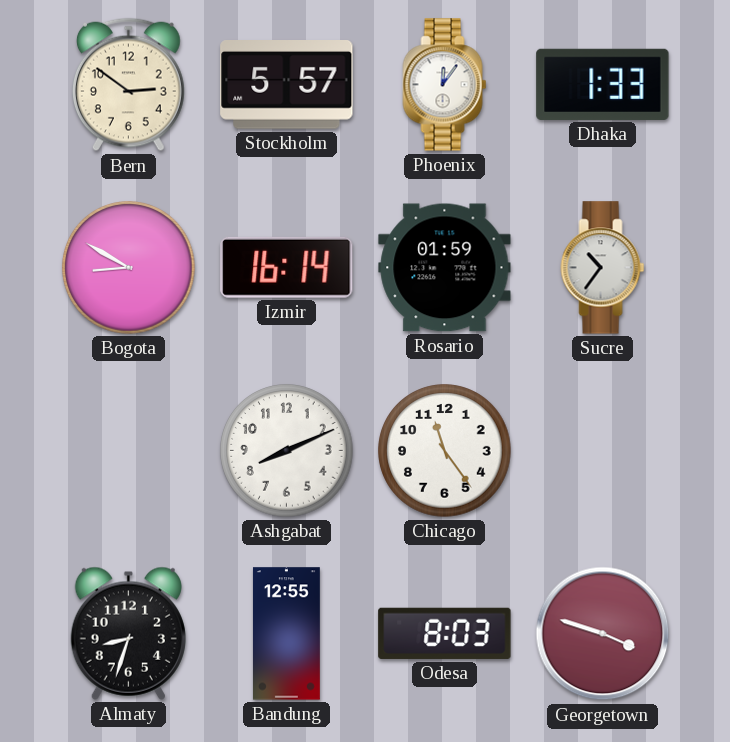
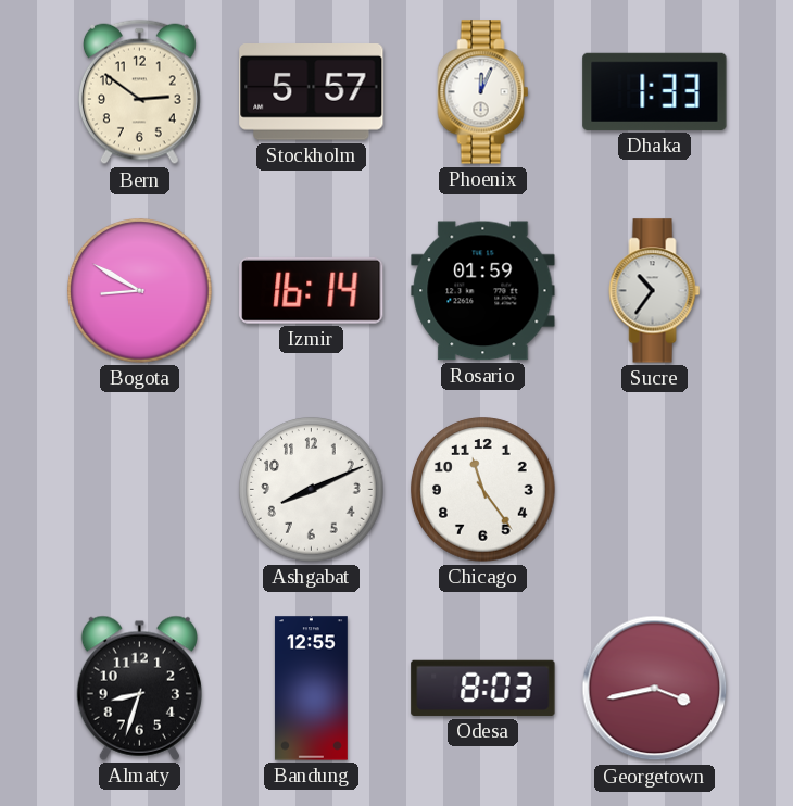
Phoenix: 12:06 -> 12:04 (483, 92)
Georgetown: 3:48 -> 3:43 (655, 689)
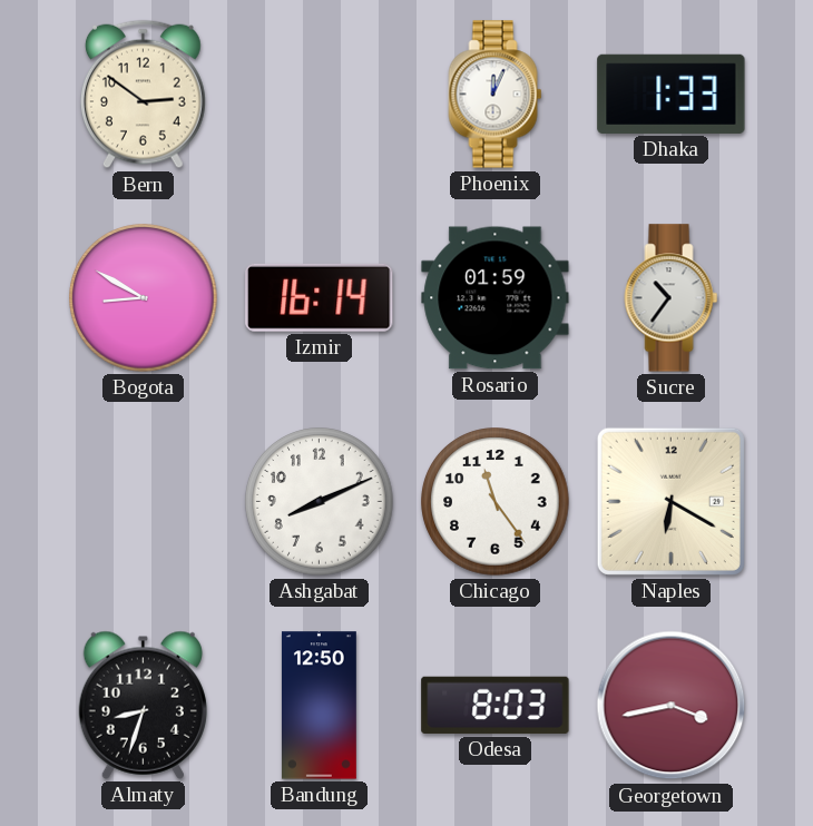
Stockholm: 5:57 -> none (312, 92)
Naples: none -> 6:20 (670, 501)
Bandung: 12:55 -> 12:50 (319, 706)
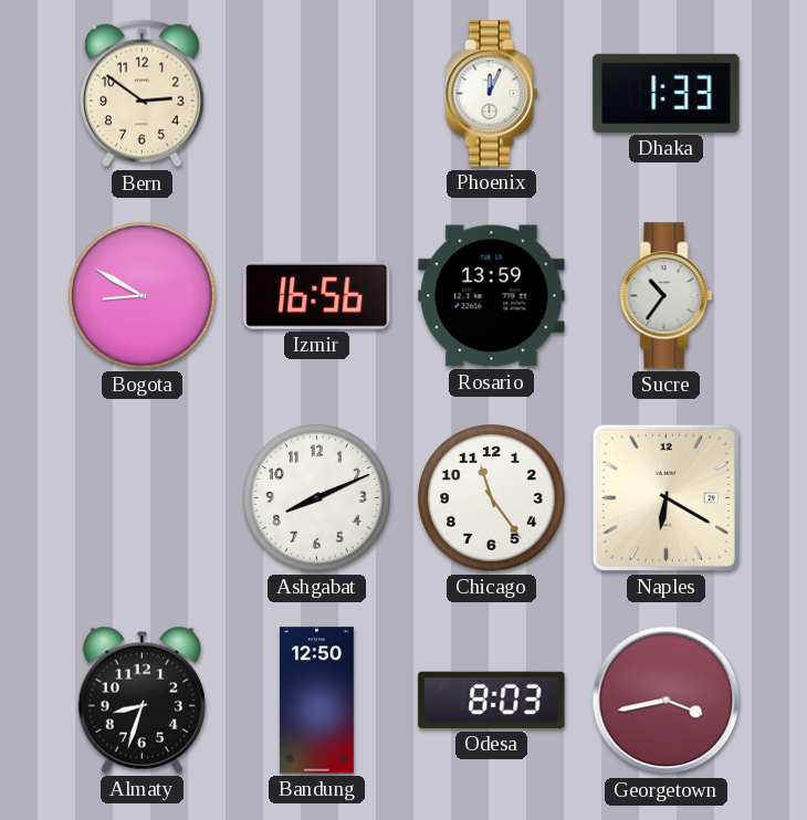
Izmir: 16:14 -> 16:56 (317, 295)
Rosario: 01:59 -> 13:59 (492, 296)
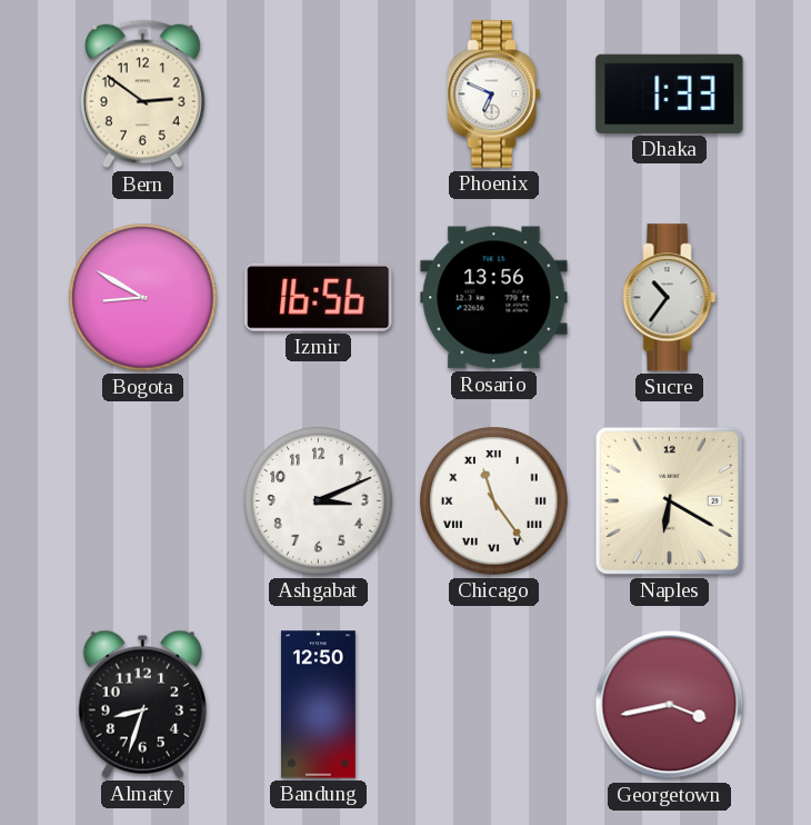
Phoenix: 12:04 -> 6:49 (494, 95)
Rosario: 13:59 -> 13:56 (494, 298)
Ashgabat: 8:11 -> 3:11 (319, 501)
Chicago numerals: Arabic -> Roman (494, 501)
Odesa: 8:03 -> none (492, 700)
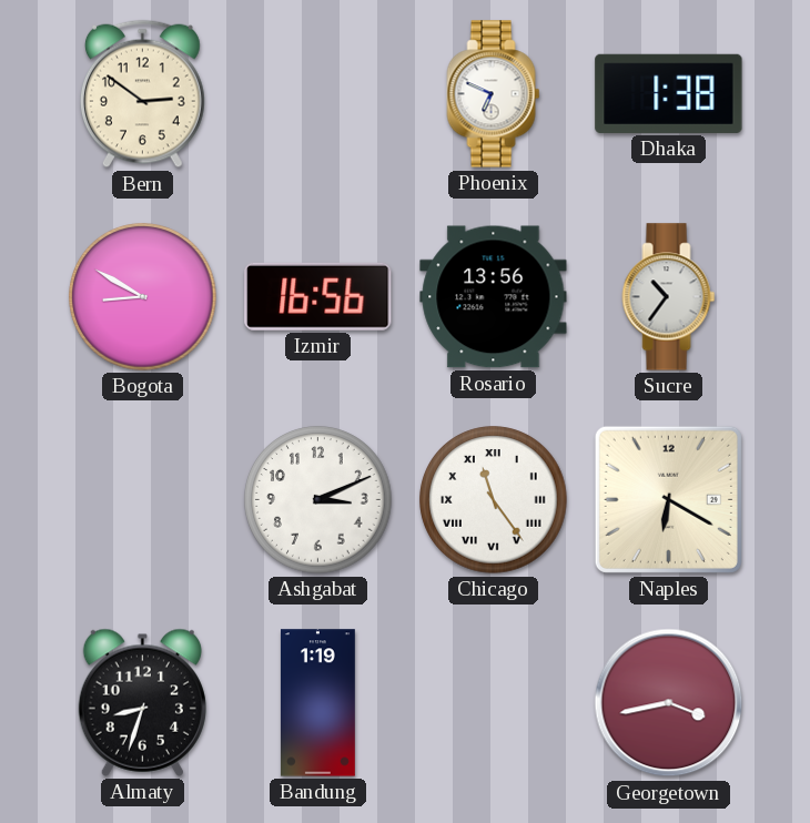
Dhaka: 1:33 -> 1:38 (669, 93)
Bandung: 12:50 -> 1:19 (317, 703)
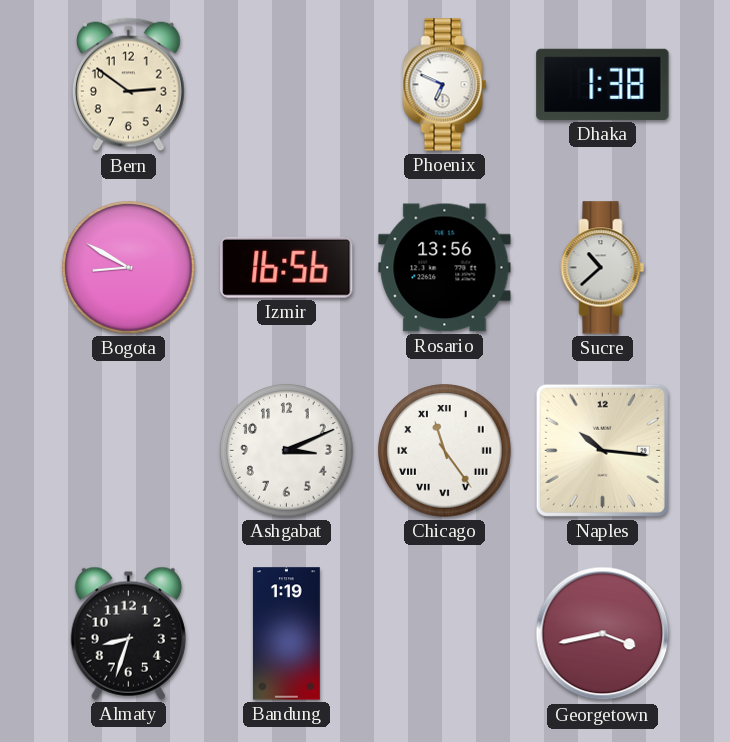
Sucre: 10:36 -> 10:38 (603, 268)
Naples: 6:20 -> 10:16 (602, 450)
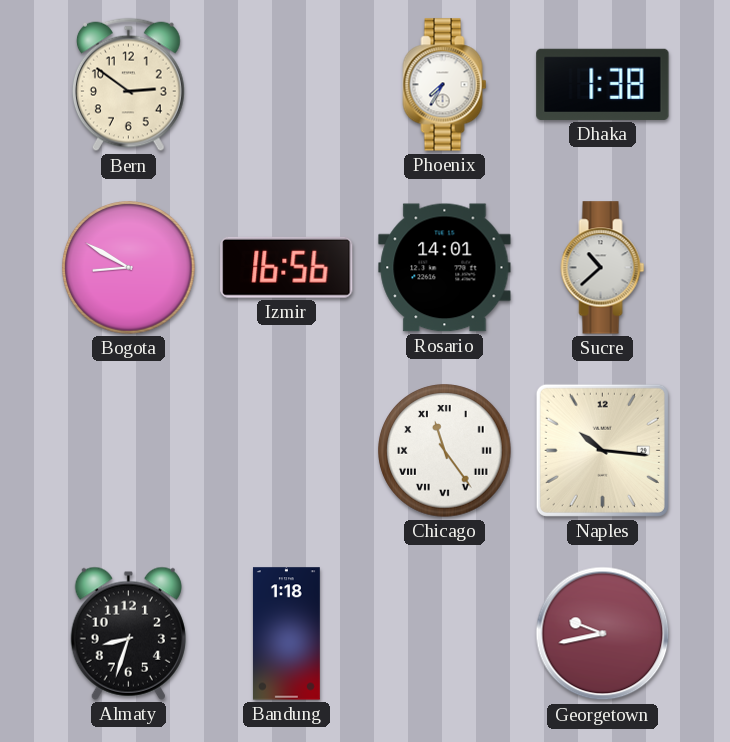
Phoenix: 6:49 -> 7:35 (445, 85)
Rosario: 13:56 -> 14:01 (445, 268)
Ashgabat: 3:11 -> none (287, 451)
Bandung: 1:19 -> 1:18 (286, 634)
Georgetown: 3:43 -> 9:43 (603, 634)
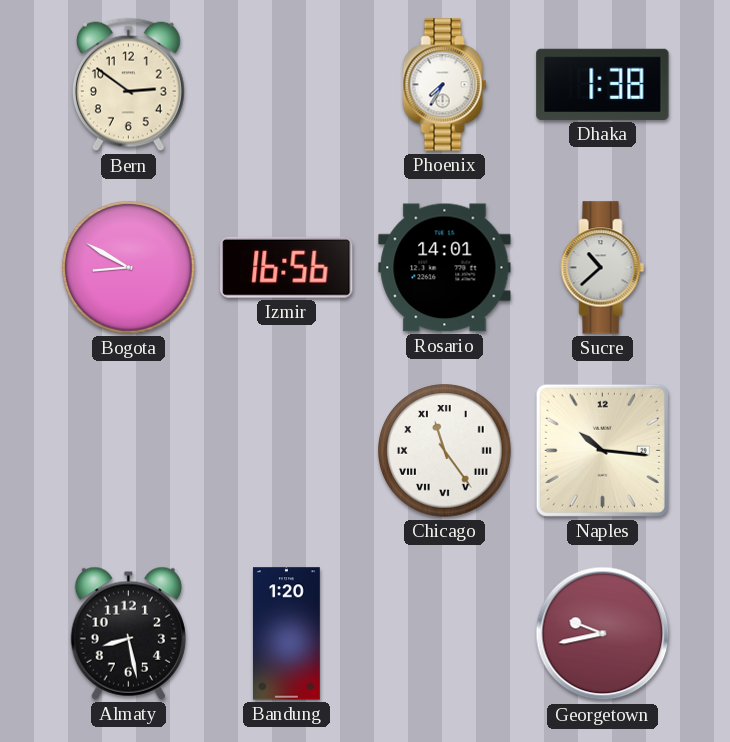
Almaty: 8:33 -> 8:28 (128, 633)
Bandung: 1:18 -> 1:20 (286, 634)
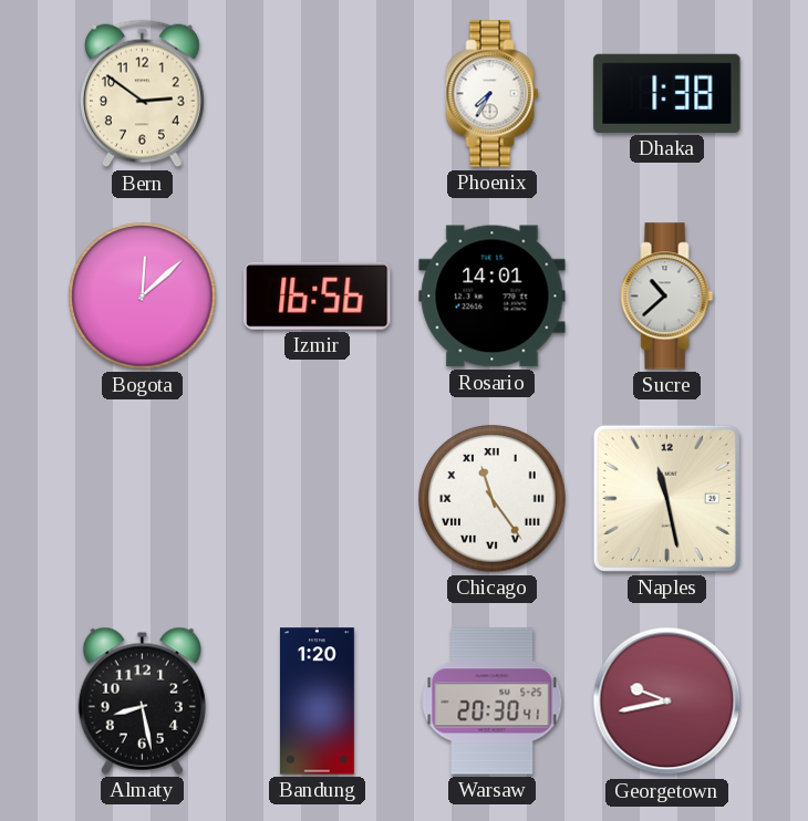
Bogota: 8:50 -> 12:08 (143, 297)
Naples: 10:16 -> 11:28 (666, 498)
Warsaw: none -> 20:30 (493, 702)
